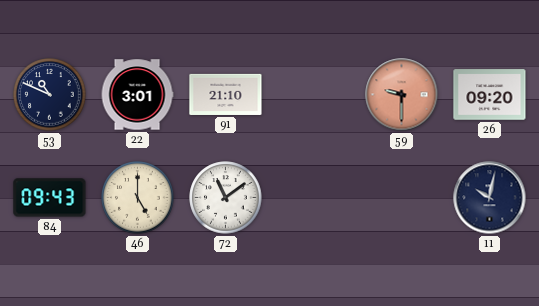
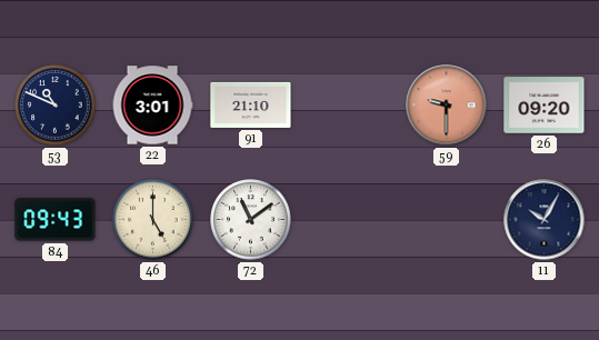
11: 10:02 -> 10:05 (545, 220)
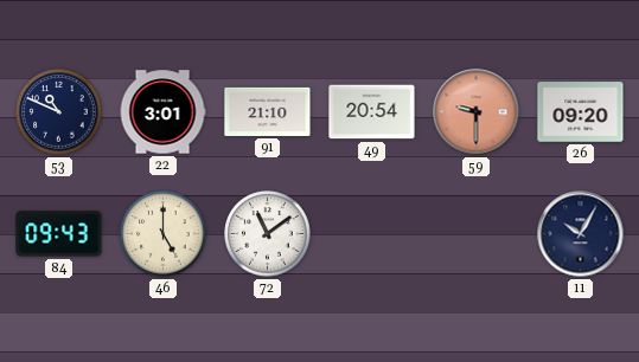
49: none -> 20:54 (372, 112)
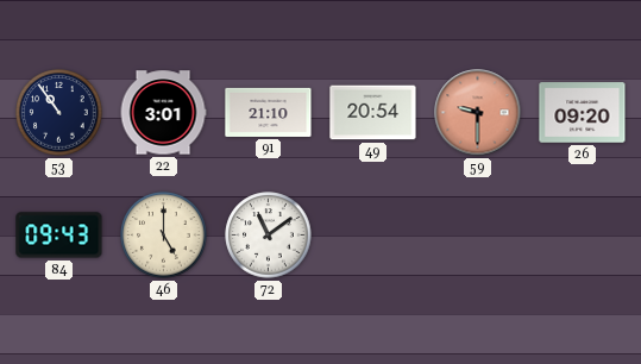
53: 10:49 -> 10:54 (59, 113)
11: 10:05 -> none (581, 234)
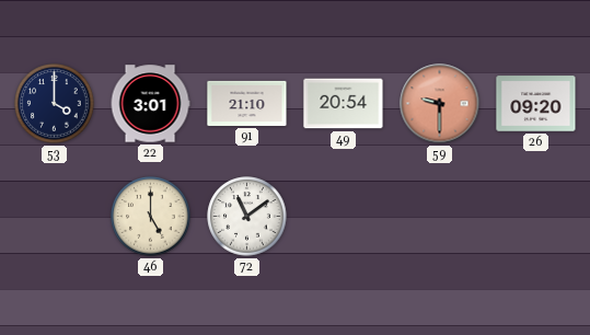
53: 10:54 -> 4:00 (55, 104)
84: 09:43 -> none (59, 236)
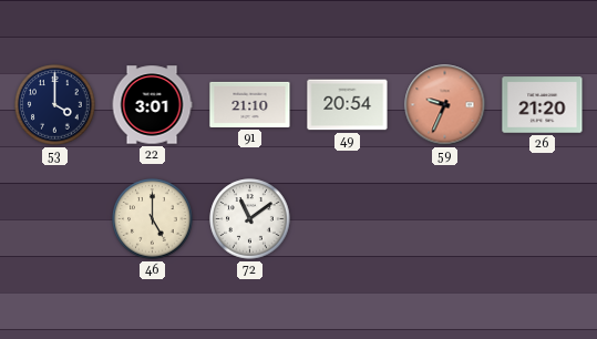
59: 9:30 -> 9:34 (445, 105)
26: 09:20 -> 21:20 (543, 105)
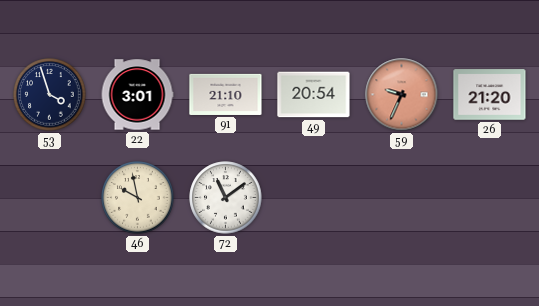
53: 4:00 -> 3:57 (50, 95)
46: 5:00 -> 9:58 (138, 198)
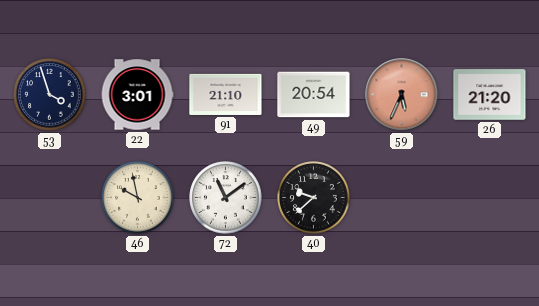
59: 9:34 -> 5:34 (402, 95)
40: none -> 9:38 (314, 198)
